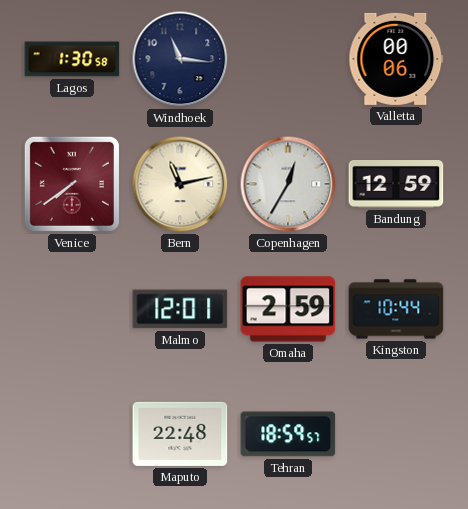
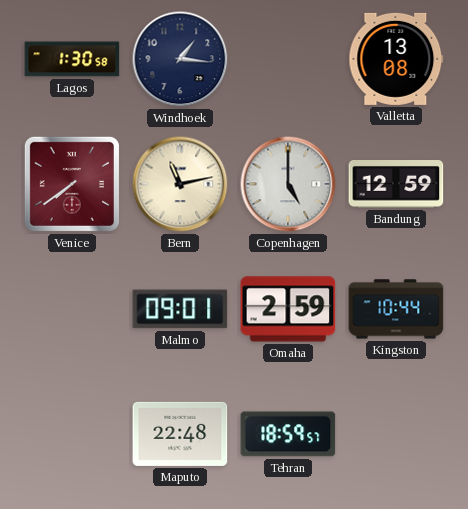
Windhoek: 11:16 -> 1:16 (180, 59)
Valletta: 00:06 -> 13:08 (396, 59)
Copenhagen: 12:35 -> 5:00 (288, 184)
Malmo: 12:01 -> 09:01 (180, 309)
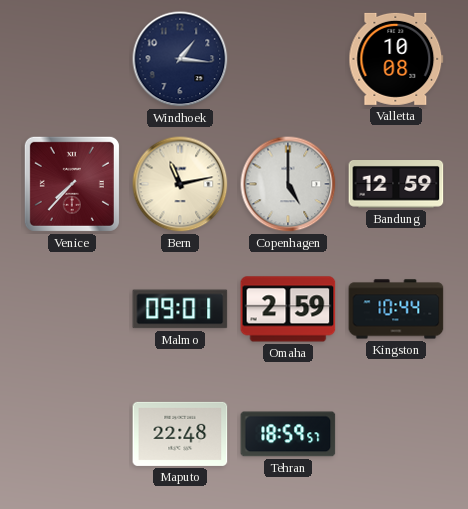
Lagos: 1:30 -> none (72, 59)
Valletta: 13:08 -> 10:08 (396, 59)
Venice: 7:39 -> 7:37 (72, 184)
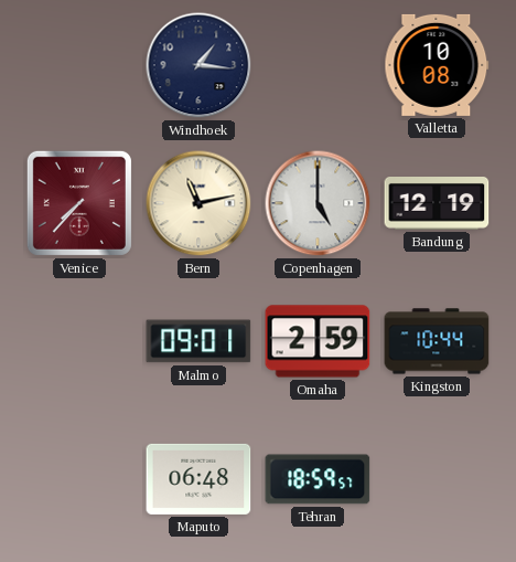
Bandung: 12:59 -> 12:19 (437, 204)
Maputo: 22:48 -> 06:48 (198, 479)
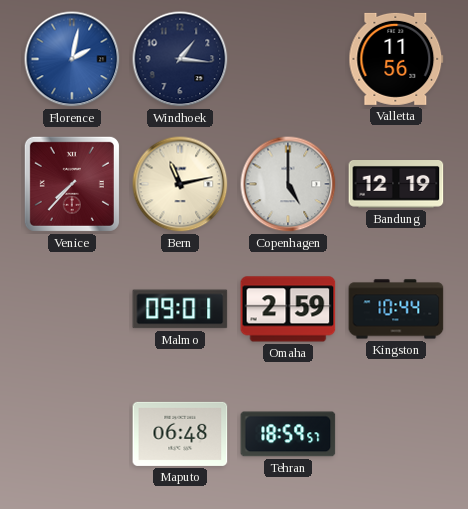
Florence: none -> 2:02 (72, 59)
Valletta: 10:08 -> 11:56 (396, 59)
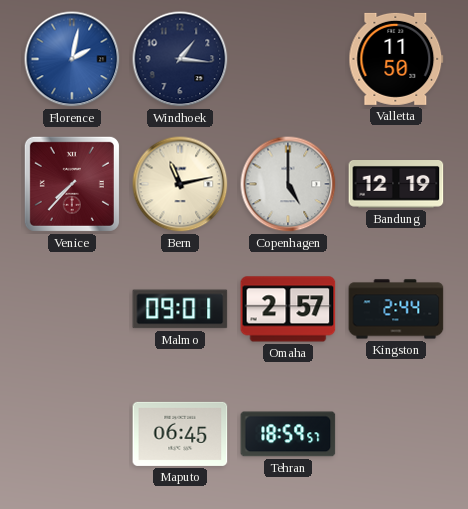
Valletta: 11:56 -> 11:50 (396, 59)
Omaha: 2:59 -> 2:57 (288, 309)
Kingston: 10:44 -> 2:44 (396, 309)
Maputo: 06:48 -> 06:45 (180, 434)
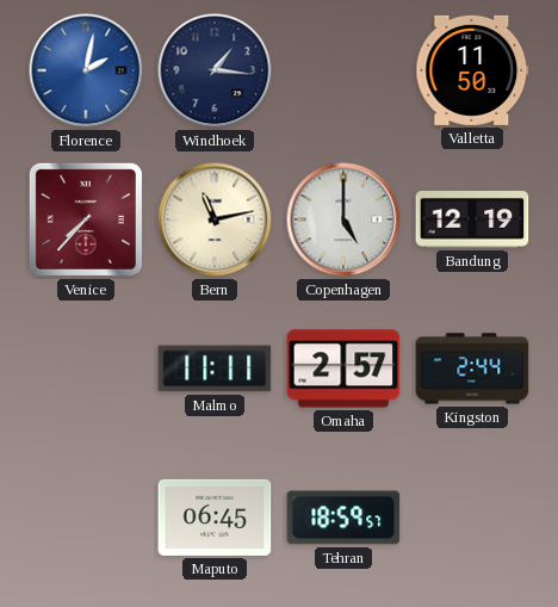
Malmo: 09:01 -> 11:11 (215, 368)
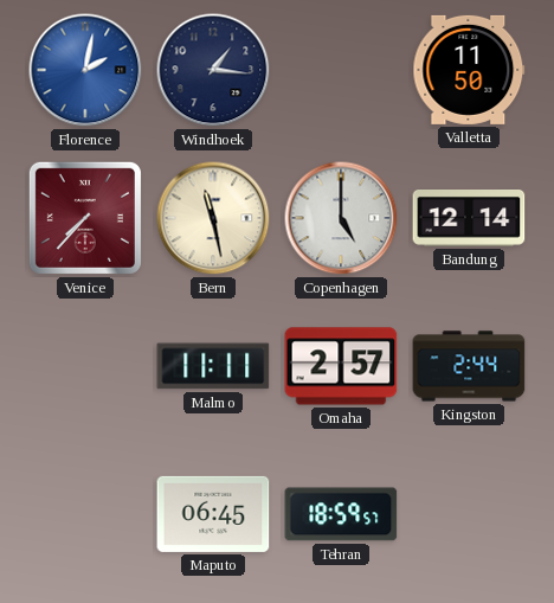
Bern: 11:13 -> 11:28 (213, 218)
Bandung: 12:19 -> 12:14 (469, 219)
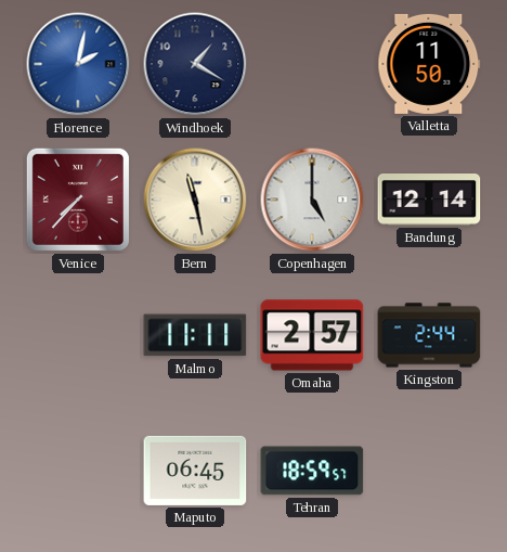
Windhoek: 1:16 -> 1:20 (195, 64)
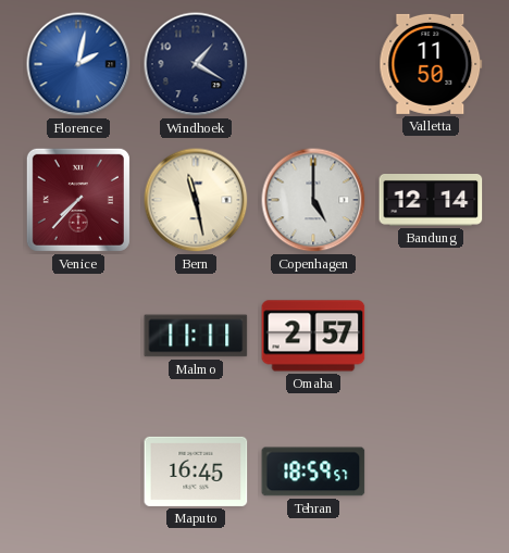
Kingston: 2:44 -> none (429, 335)
Maputo: 06:45 -> 16:45 (196, 472)
